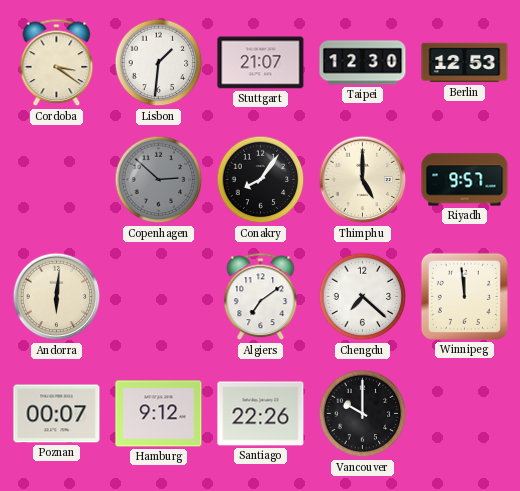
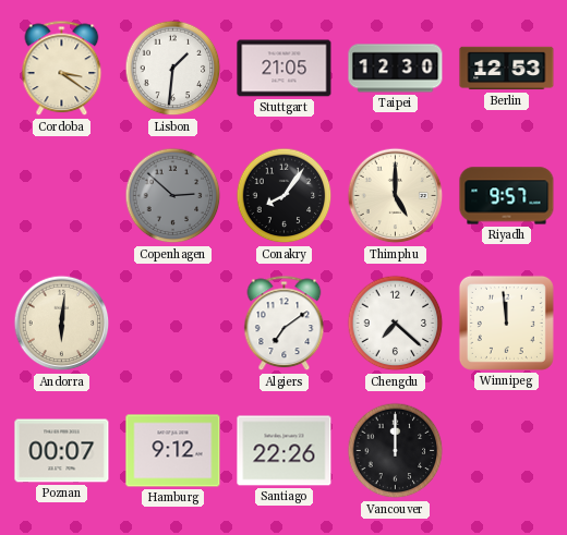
Stuttgart: 21:07 -> 21:05 (285, 69)
Vancouver: 10:00 -> 12:00 (396, 451)
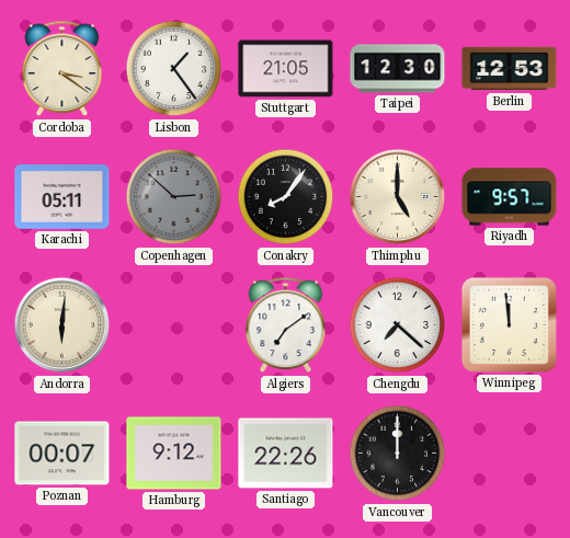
Lisbon: 1:31 -> 1:24 (174, 69)
Karachi: none -> 05:11 (62, 197)
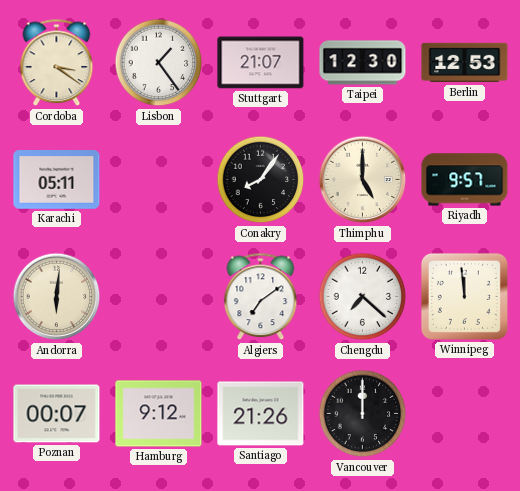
Stuttgart: 21:05 -> 21:07 (261, 63)
Copenhagen: 2:52 -> none (174, 197)
Santiago: 22:26 -> 21:26 (261, 414)
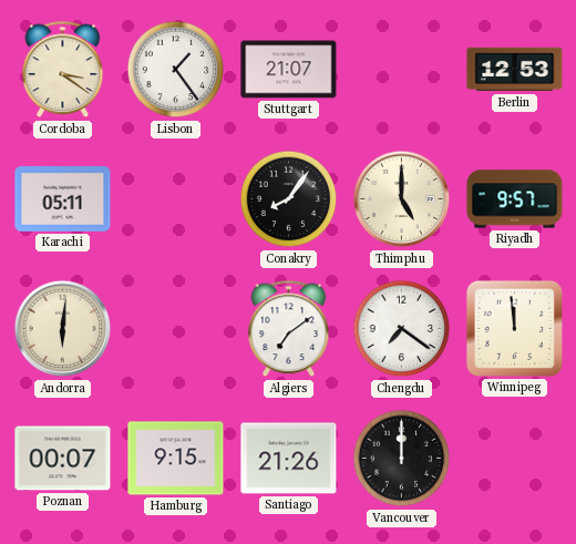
Taipei: 12:30 -> none (363, 63)
Chengdu: 7:22 -> 7:21 (402, 329)
Hamburg: 9:12 -> 9:15 (176, 459)
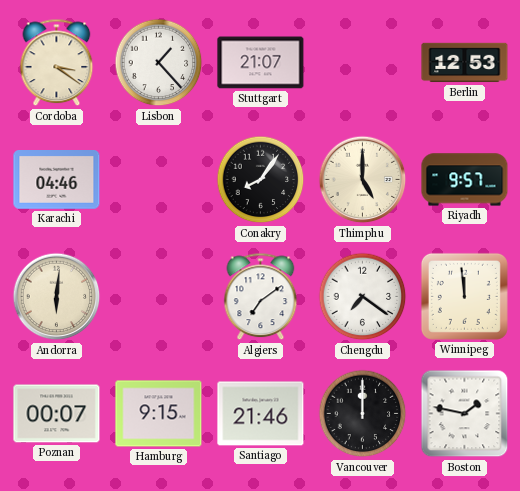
Lisbon: 1:24 -> 1:23 (159, 63)
Karachi: 05:11 -> 04:46 (57, 180)
Santiago: 21:26 -> 21:46 (261, 414)
Boston: none -> 1:47 (465, 414)
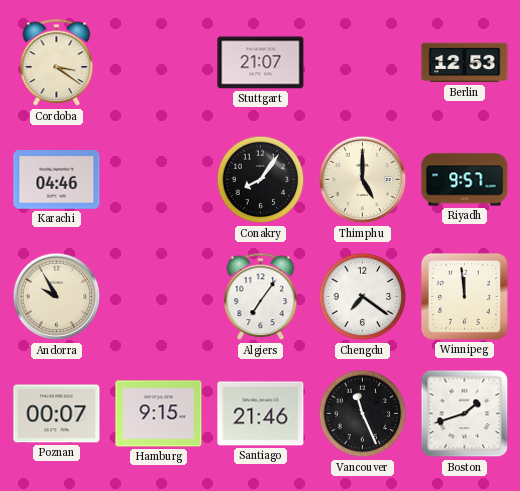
Lisbon: 1:23 -> none (159, 63)
Andorra: 6:01 -> 9:55 (57, 297)
Algiers: 7:09 -> 7:06 (261, 297)
Vancouver: 12:00 -> 11:26 (363, 414)
Boston: 1:47 -> 1:42 (465, 414)
